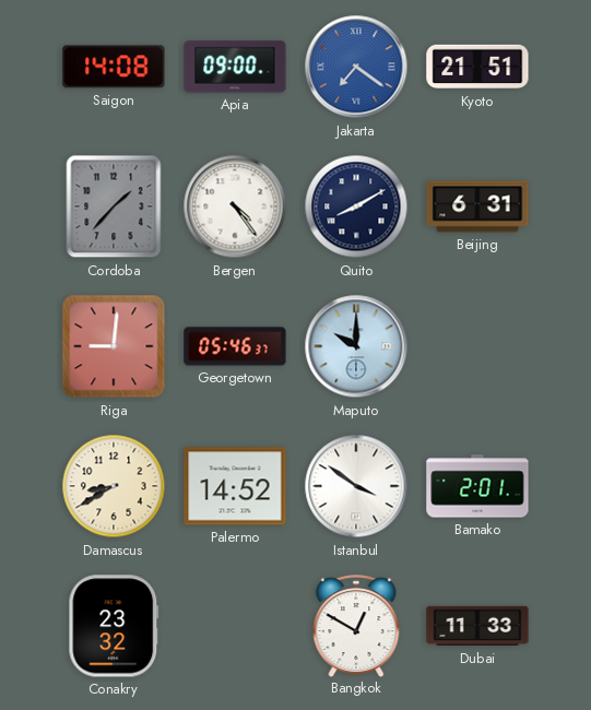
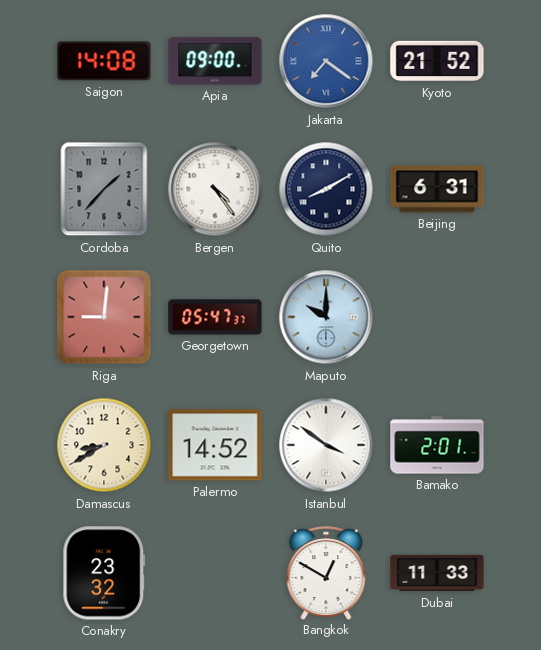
Kyoto: 21:51 -> 21:52 (437, 61)
Georgetown: 05:46 -> 05:47 (215, 317)
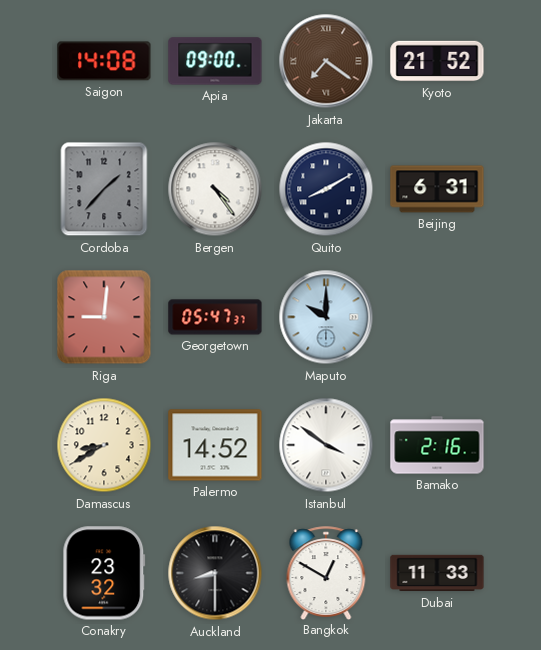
Jakarta dial: blue -> brown (326, 61)
Bamako: 2:01 -> 2:16 (437, 445)
Auckland: none -> 8:30 (215, 573)
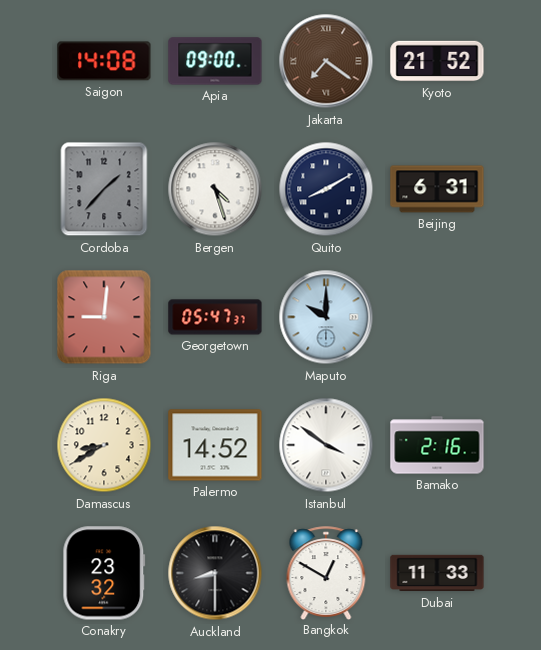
Bergen: 4:24 -> 4:27 (215, 189)
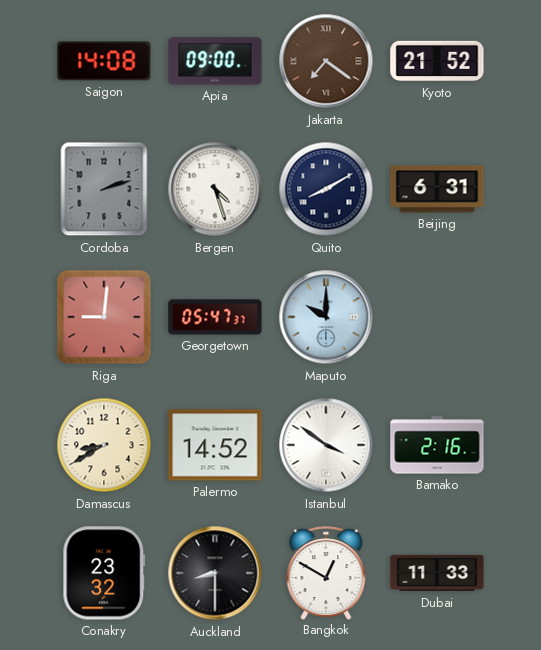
Cordoba: 1:37 -> 2:12 (104, 189)
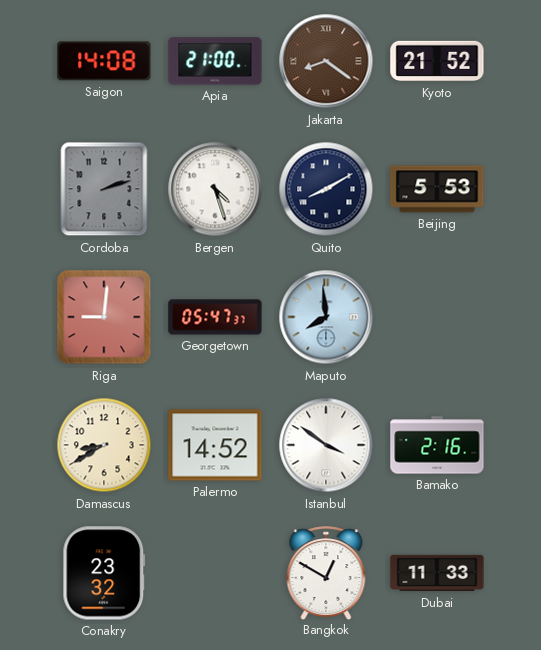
Apia: 09:00 -> 21:00 (215, 61)
Jakarta: 7:21 -> 8:21 (326, 61)
Beijing: 6:31 -> 5:53 (437, 189)
Maputo: 10:00 -> 7:59 (326, 317)
Auckland: 8:30 -> none (215, 573)
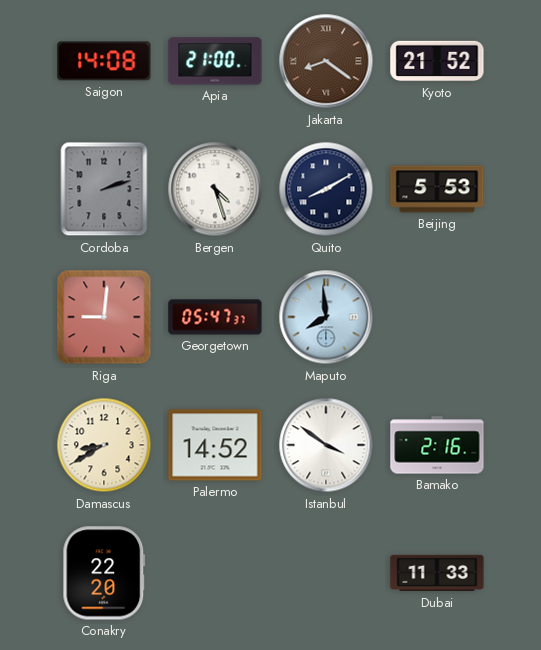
Conakry: 23:32 -> 22:20 (104, 573)
Bangkok: 12:50 -> none (326, 573)
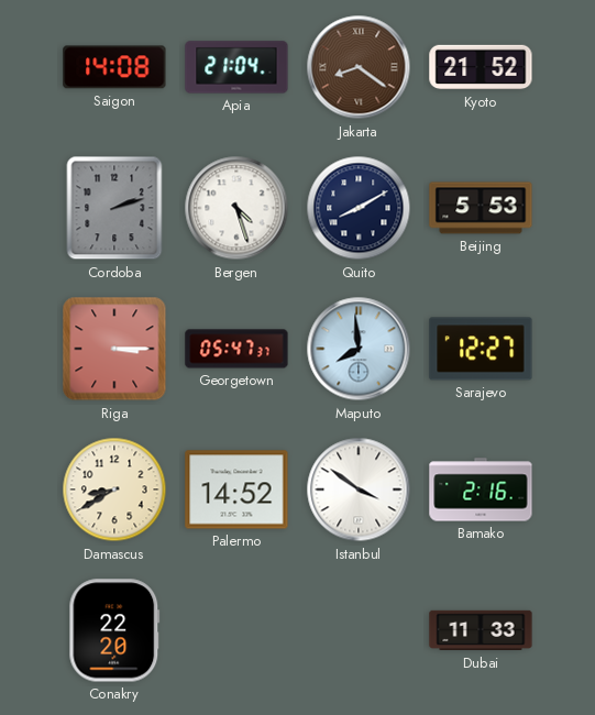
Apia: 21:00 -> 21:04 (236, 67)
Riga: 9:01 -> 3:15 (114, 349)
Sarajevo: none -> 12:27 (481, 349)
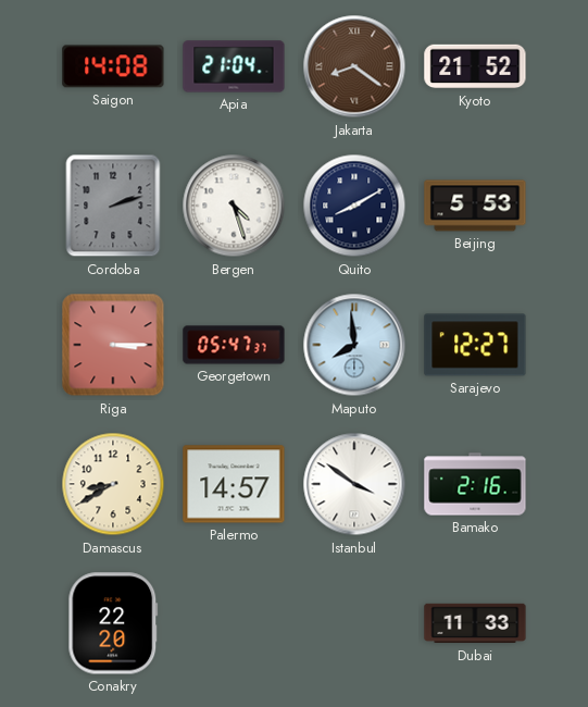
Palermo: 14:52 -> 14:57 (234, 484)
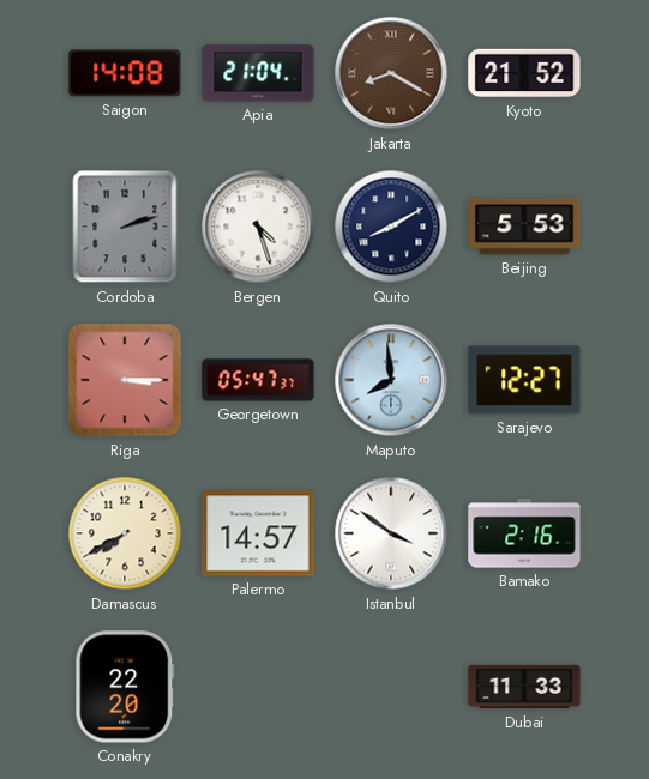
Jakarta: 8:21 -> 8:20 (391, 73)
Damascus: 8:40 -> 7:40 (125, 533)
